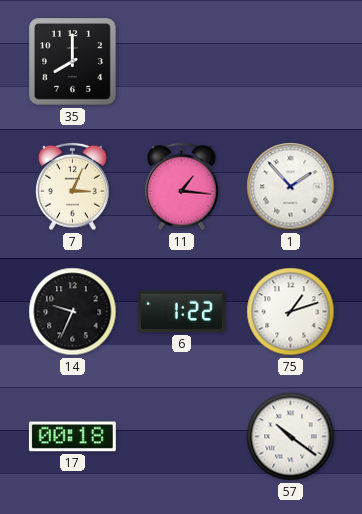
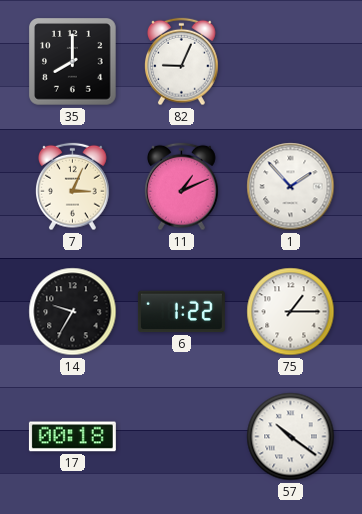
82: none -> 9:04 (182, 62)
11: 1:16 -> 1:11 (182, 187)
14: 9:34 -> 9:35 (73, 312)
75: 1:12 -> 1:15 (291, 312)
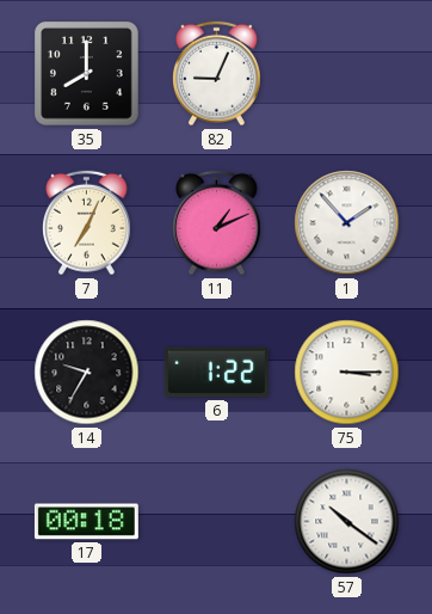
7: 3:04 -> 7:04 (87, 223)
75: 1:15 -> 3:15 (347, 373)
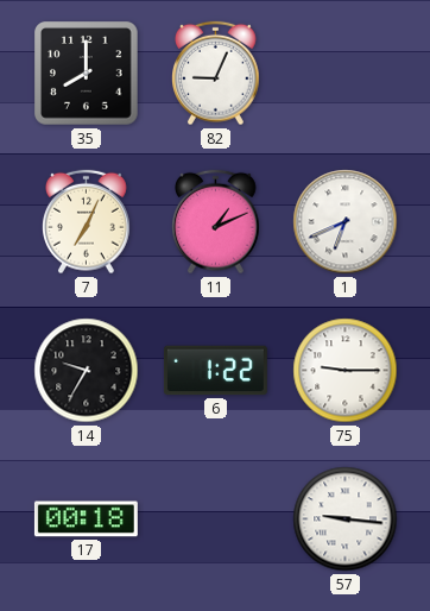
1: 1:53 -> 6:41 (346, 222)
75: 3:15 -> 9:15 (346, 371)
57: 10:21 -> 9:16 (346, 519)
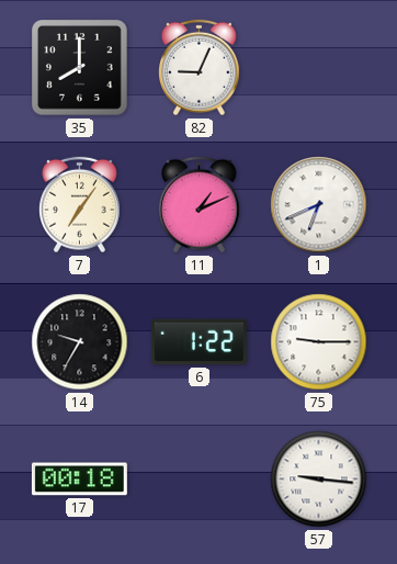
7: 7:04 -> 7:06 (80, 205)
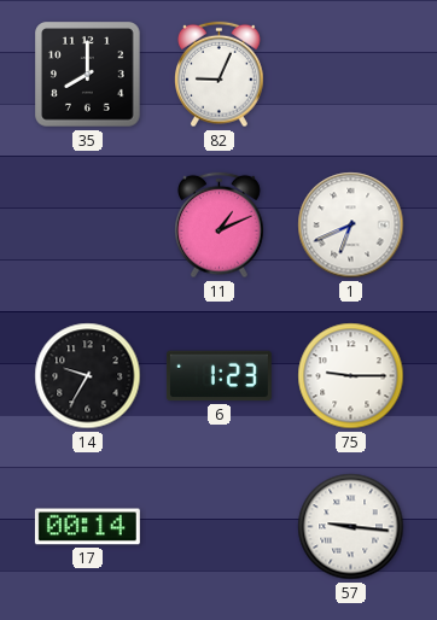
7: 7:06 -> none (80, 205)
6: 1:22 -> 1:23 (218, 376)
17: 00:18 -> 00:14 (87, 527)
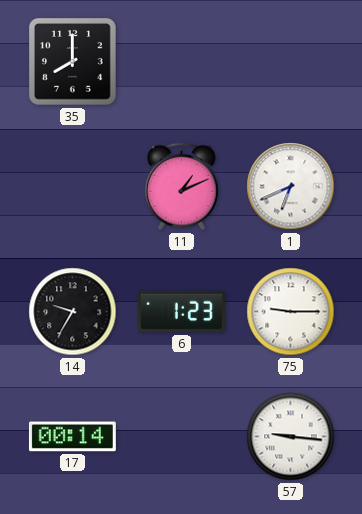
82: 9:04 -> none (220, 75)
